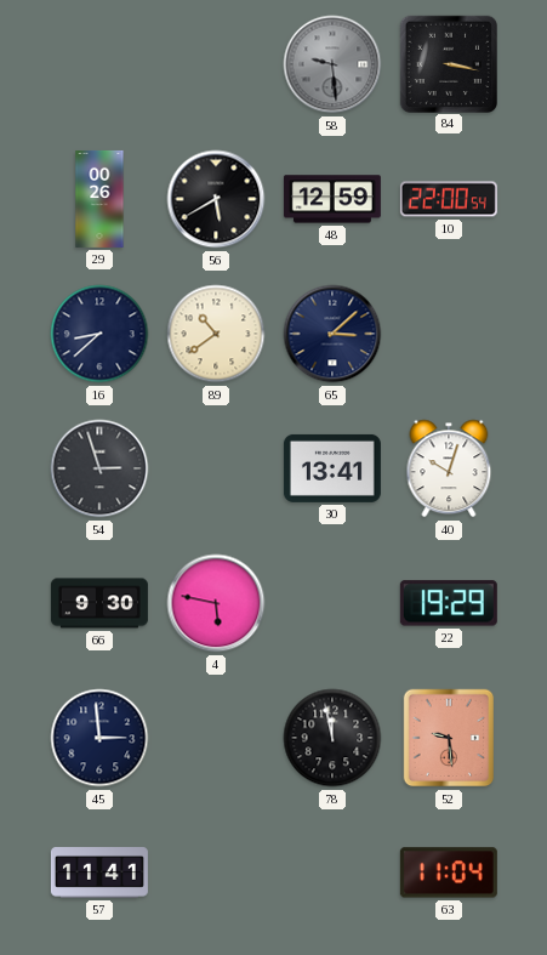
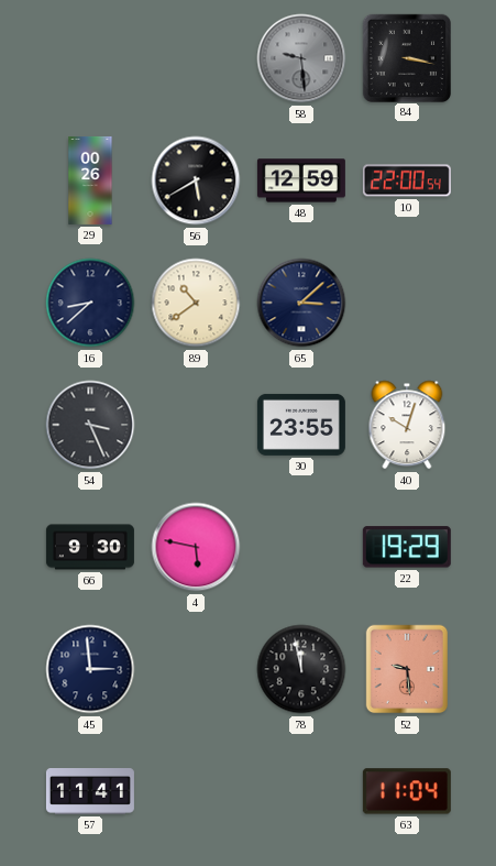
54: 2:57 -> 3:26 (90, 425)
30: 13:41 -> 23:55 (301, 425)
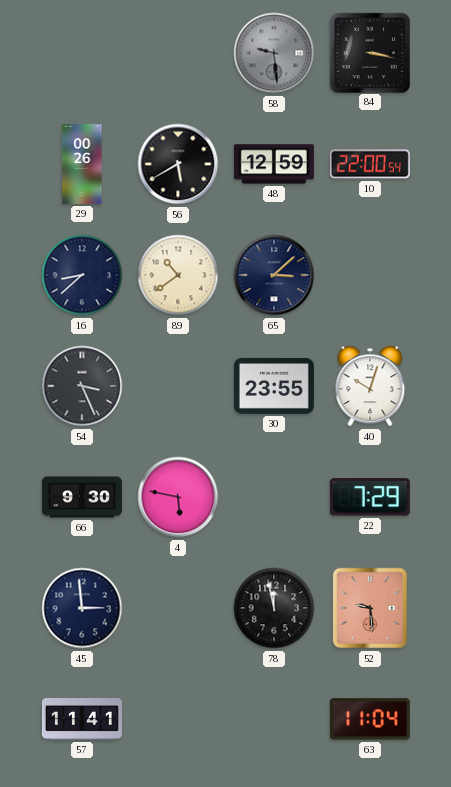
22: 19:29 -> 7:29 (370, 497)
